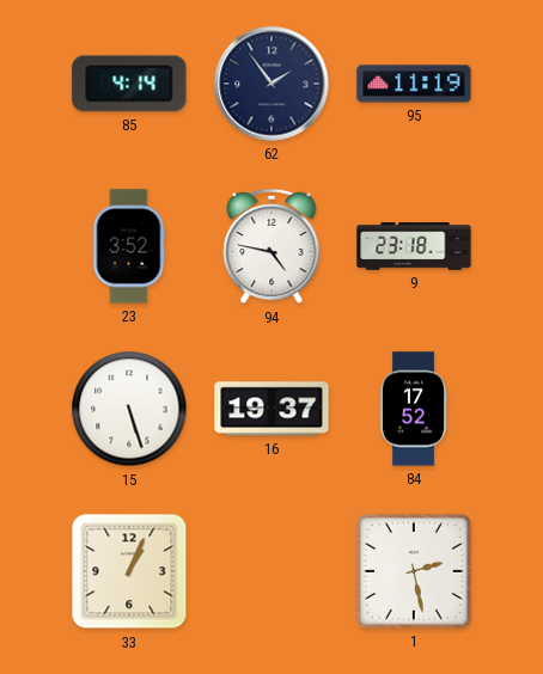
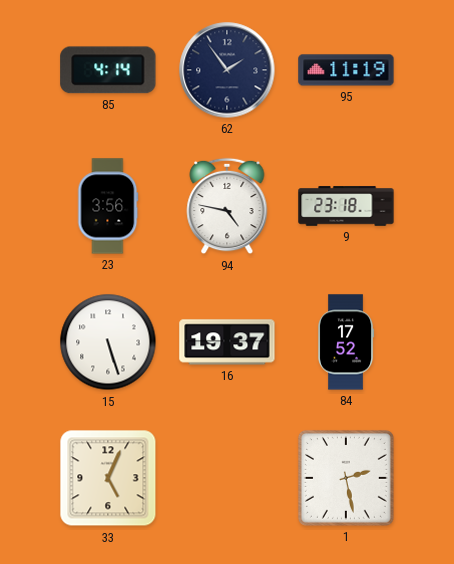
23: 3:52 -> 3:56 (108, 206)
33: 1:04 -> 5:04 (108, 478)
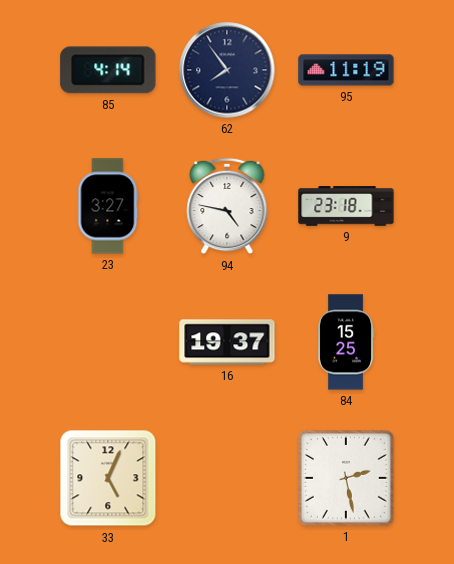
62: 1:54 -> 7:54 (227, 70)
23: 3:56 -> 3:27 (108, 206)
15: 5:27 -> none (108, 342)
84: 17:52 -> 15:25 (346, 342)
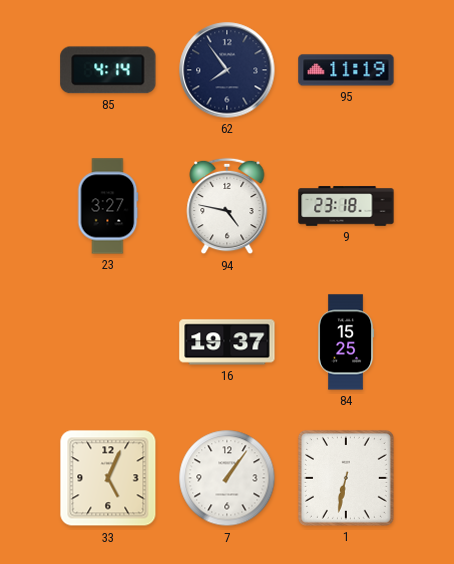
7: none -> 1:06 (227, 478)
1: 2:28 -> 6:32 (346, 478)
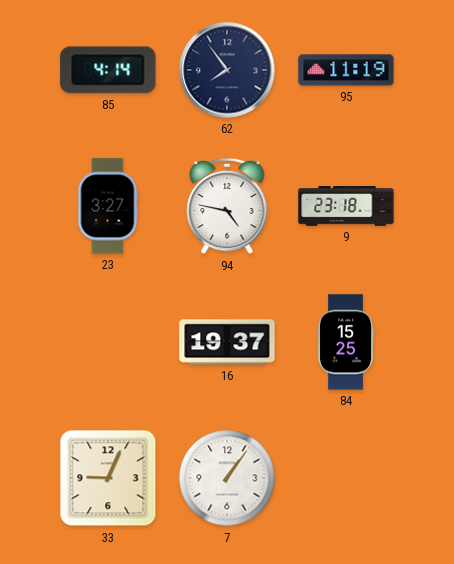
33: 5:04 -> 9:04 (108, 478)
1: 6:32 -> none (346, 478)
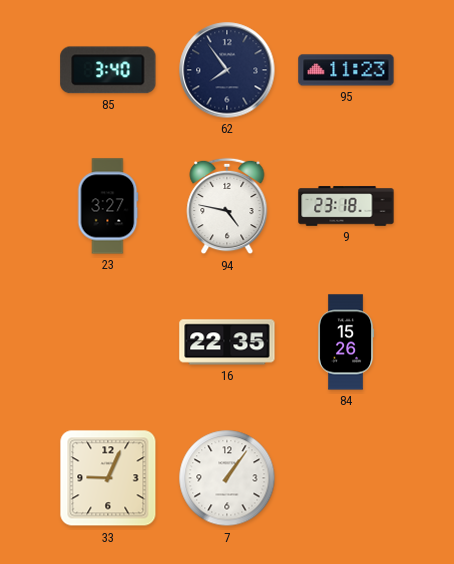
85: 4:14 -> 3:40 (108, 70)
95: 11:19 -> 11:23 (346, 70)
16: 19:37 -> 22:35 (227, 342)
84: 15:25 -> 15:26 (346, 342)
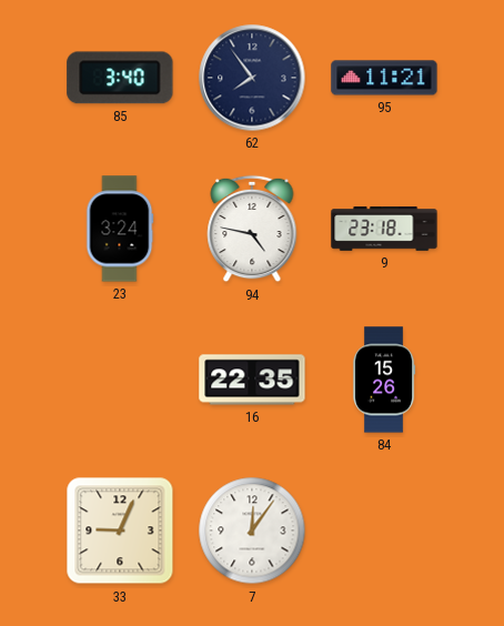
95: 11:23 -> 11:21 (384, 78)
23: 3:27 -> 3:24 (120, 229)
7: 1:06 -> 12:06 (252, 531)
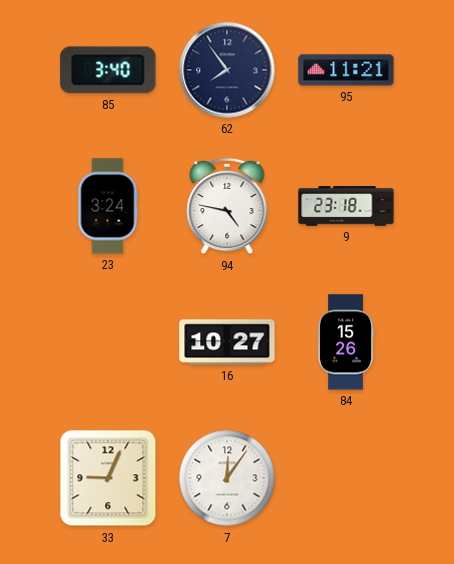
16: 22:35 -> 10:27 (227, 342)
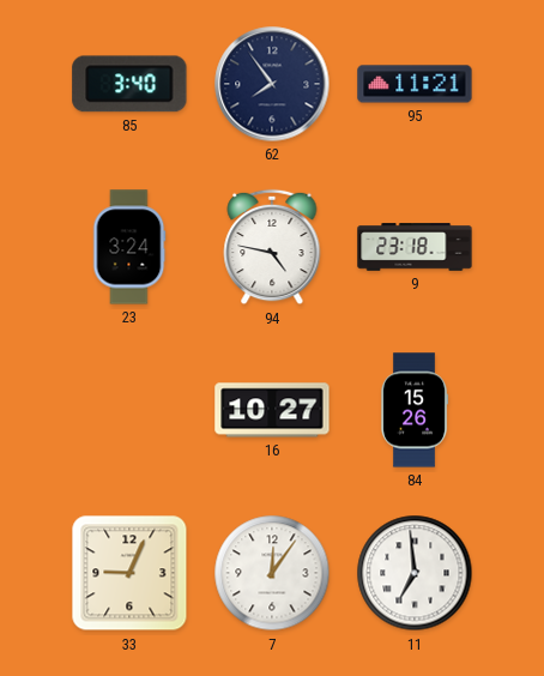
11: none -> 6:59 (415, 573)
